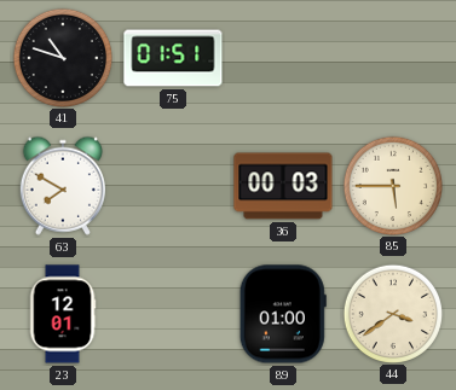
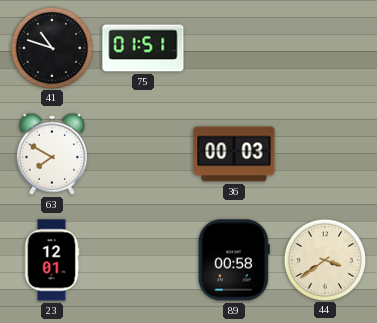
85: 5:45 -> none (392, 185)
89: 01:00 -> 00:58 (234, 260)
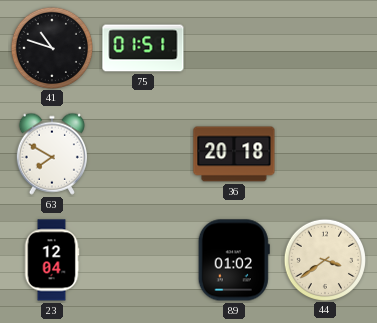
36: 00:03 -> 20:18 (234, 154)
23: 12:01 -> 12:04 (52, 260)
89: 00:58 -> 01:02 (234, 260)
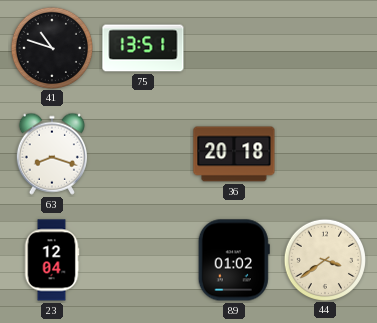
75: 01:51 -> 13:51 (143, 48)
63: 7:50 -> 8:18 (52, 154)
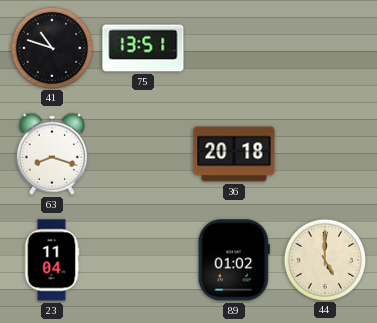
23: 12:04 -> 11:04 (52, 260)
44: 3:39 -> 5:00 (324, 259)
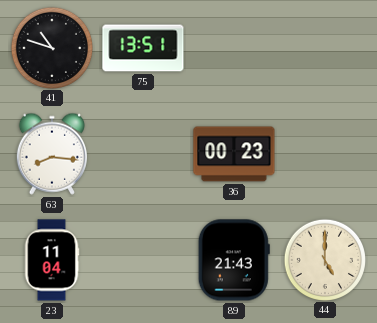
63: 8:18 -> 8:16 (52, 154)
36: 20:18 -> 00:23 (234, 154)
89: 01:02 -> 21:43 (234, 260)
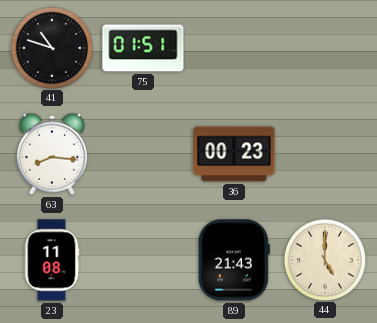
75: 13:51 -> 01:51 (143, 48)
23: 11:04 -> 11:08 (52, 260)
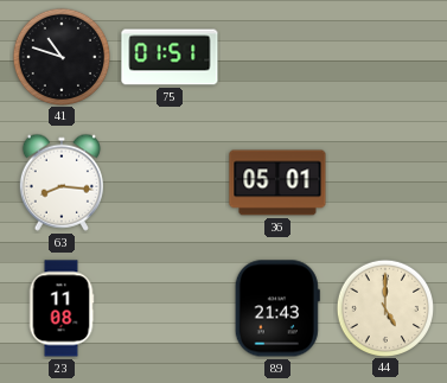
36: 00:23 -> 05:01 (277, 183)
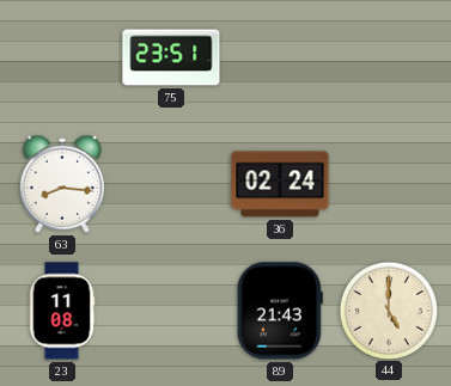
41: 10:48 -> none (60, 56)
75: 01:51 -> 23:51 (171, 57)
36: 05:01 -> 02:24 (280, 184)
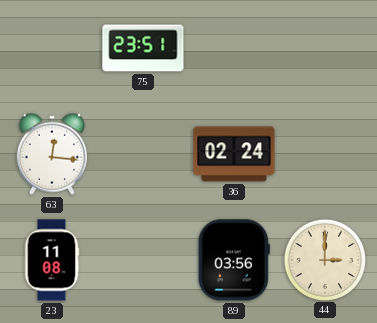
63: 8:16 -> 12:16 (52, 154)
89: 21:43 -> 03:56 (234, 260)
44: 5:00 -> 3:00 (324, 259)
